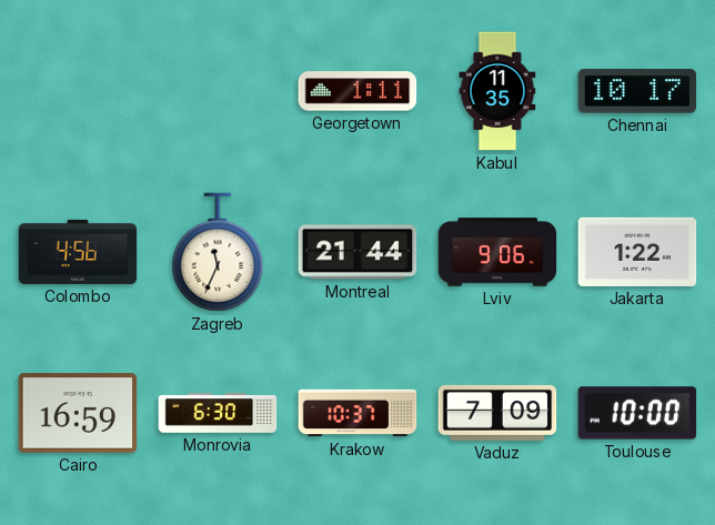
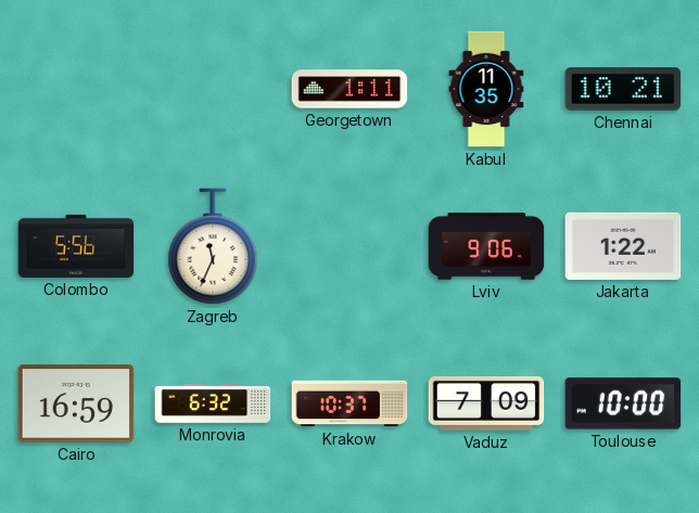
Chennai: 10:17 -> 10:21 (623, 89)
Colombo: 4:56 -> 5:56 (76, 246)
Montreal: 21:44 -> none (357, 252)
Monrovia: 6:30 -> 6:32 (213, 403)
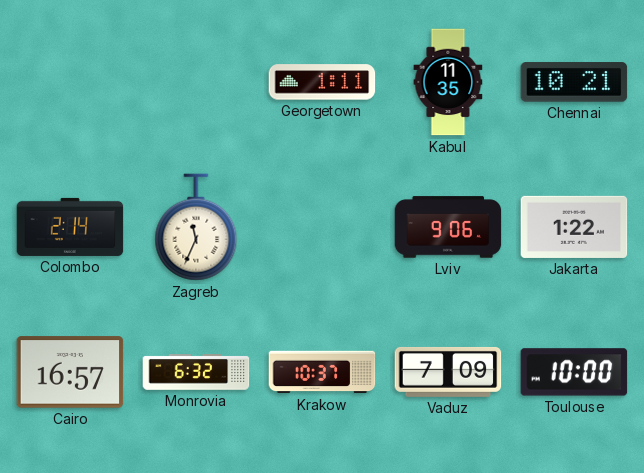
Colombo: 5:56 -> 2:14 (70, 227)
Cairo: 16:59 -> 16:57 (70, 372)
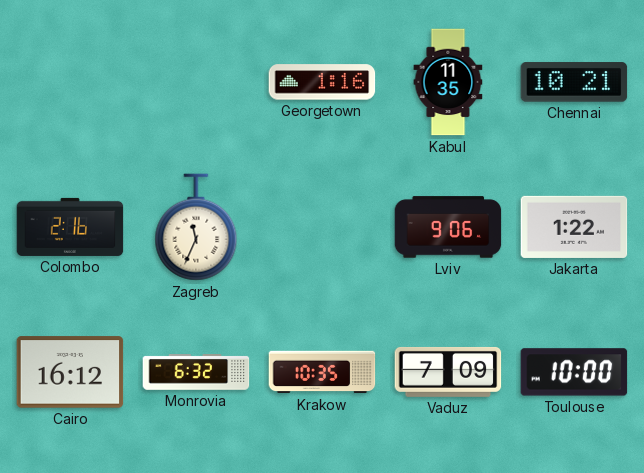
Georgetown: 1:11 -> 1:16 (322, 82)
Colombo: 2:14 -> 2:16 (70, 227)
Cairo: 16:57 -> 16:12 (70, 372)
Krakow: 10:37 -> 10:35 (322, 372)
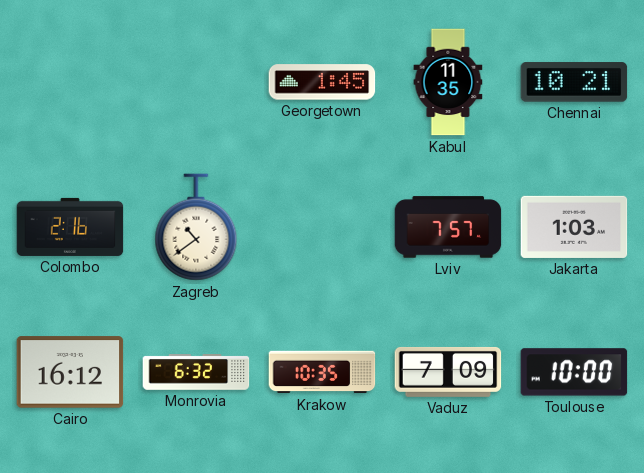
Georgetown: 1:16 -> 1:45 (322, 82)
Zagreb: 11:34 -> 10:39 (196, 227)
Lviv: 9:06 -> 7:57 (448, 227)
Jakarta: 1:22 -> 1:03 (574, 227)
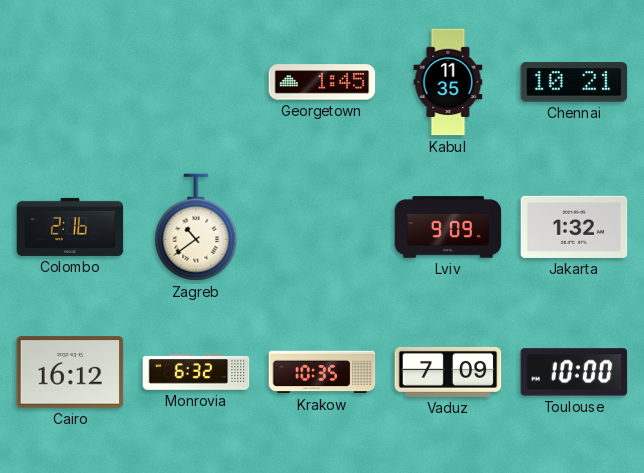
Lviv: 7:57 -> 9:09 (448, 227)
Jakarta: 1:03 -> 1:32 (574, 227)
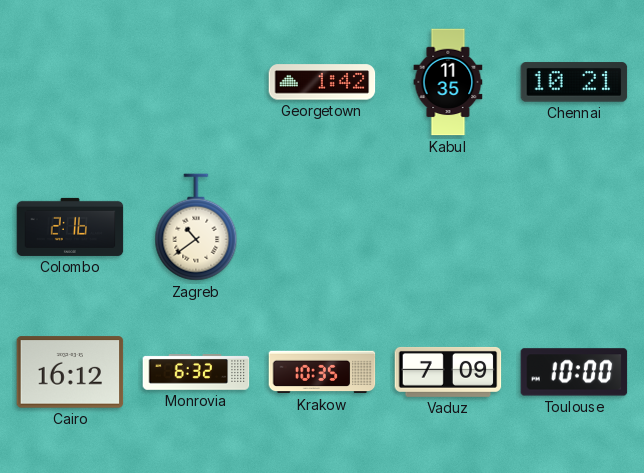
Georgetown: 1:45 -> 1:42 (322, 82)
Lviv: 9:09 -> none (448, 227)
Jakarta: 1:32 -> none (574, 227)
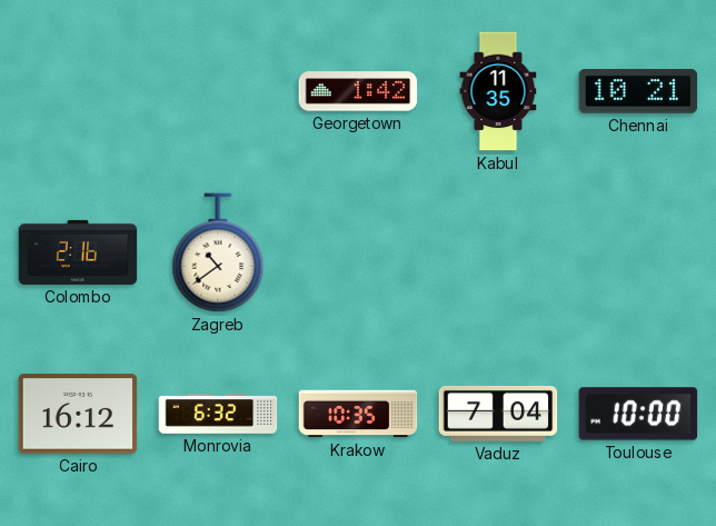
Vaduz: 7:09 -> 7:04 (498, 414)
